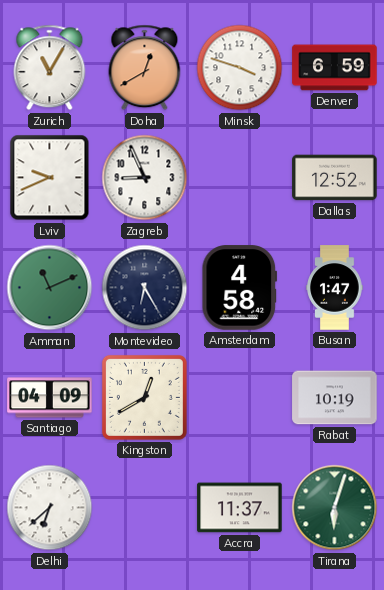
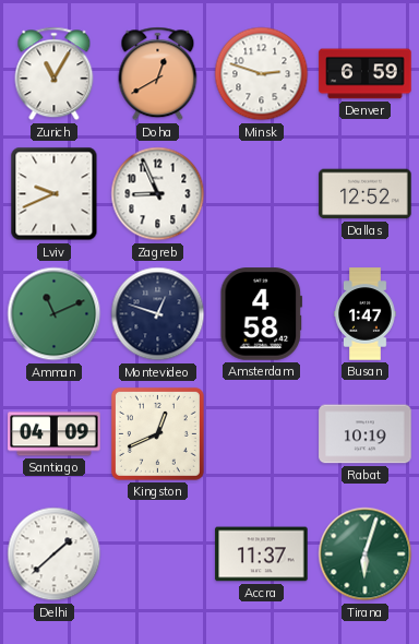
Minsk: 3:48 -> 2:48 (262, 74)
Montevideo: 6:25 -> 12:48 (158, 314)
Kingston: 12:40 -> 12:41 (157, 433)
Delhi: 6:38 -> 1:38 (55, 554)
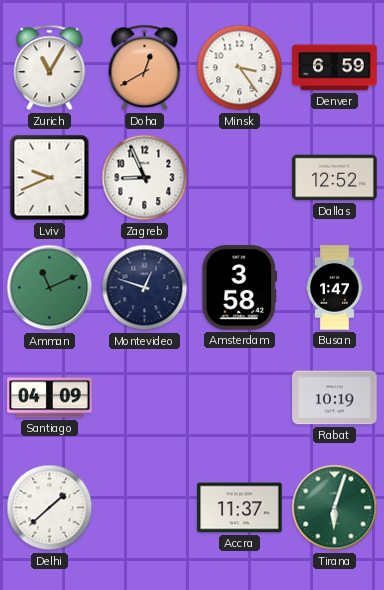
Minsk: 2:48 -> 3:24 (240, 68)
Amsterdam: 4:58 -> 3:58 (240, 288)
Kingston: 12:41 -> none (157, 433)
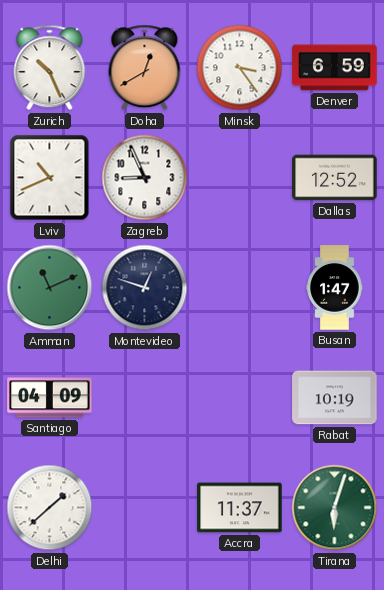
Zurich: 11:05 -> 10:26 (50, 68)
Lviv: 9:41 -> 10:41 (50, 178)
Amsterdam: 3:58 -> none (240, 288)
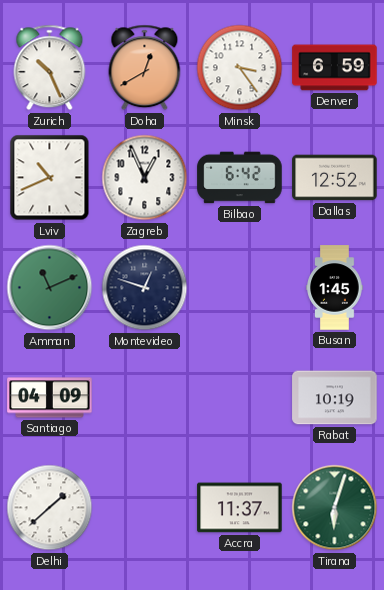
Zagreb: 8:56 -> 12:56 (145, 178)
Bilbao: none -> 6:42 (240, 178)
Busan: 1:47 -> 1:45 (335, 288)
